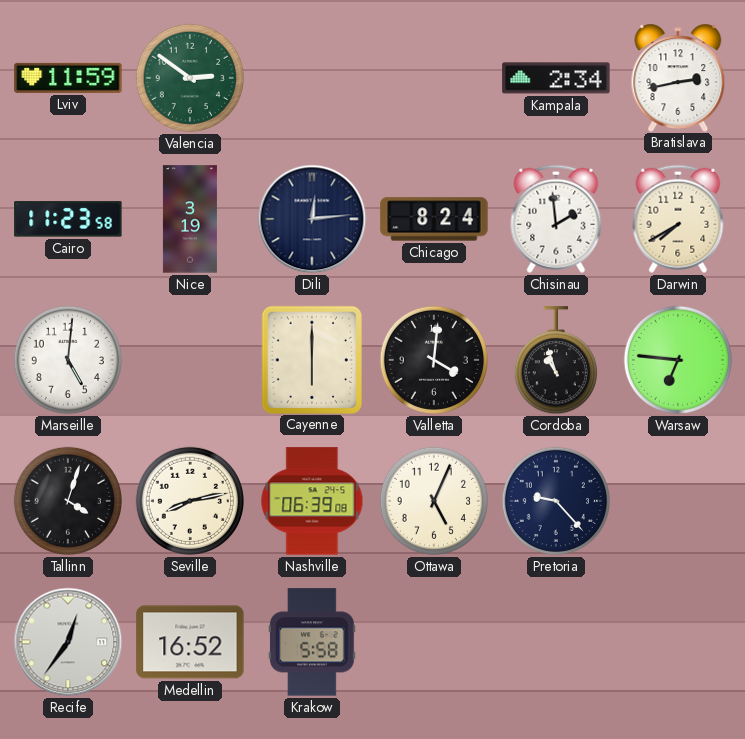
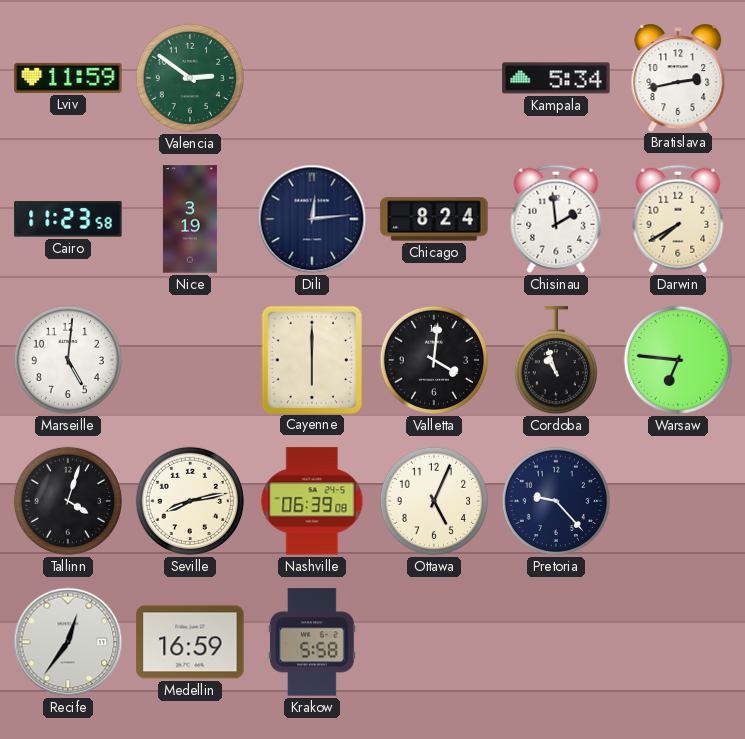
Kampala: 2:34 -> 5:34 (556, 78)
Medellin: 16:52 -> 16:59 (190, 642)
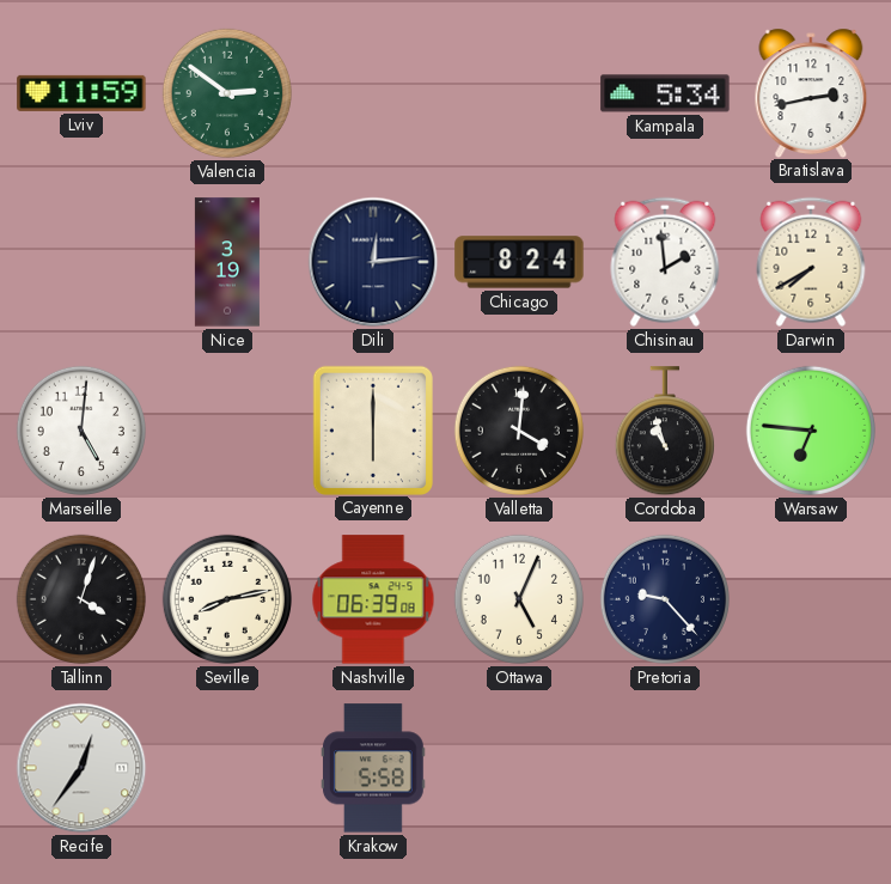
Cairo: 11:23 -> none (68, 219)
Medellin: 16:59 -> none (190, 642)
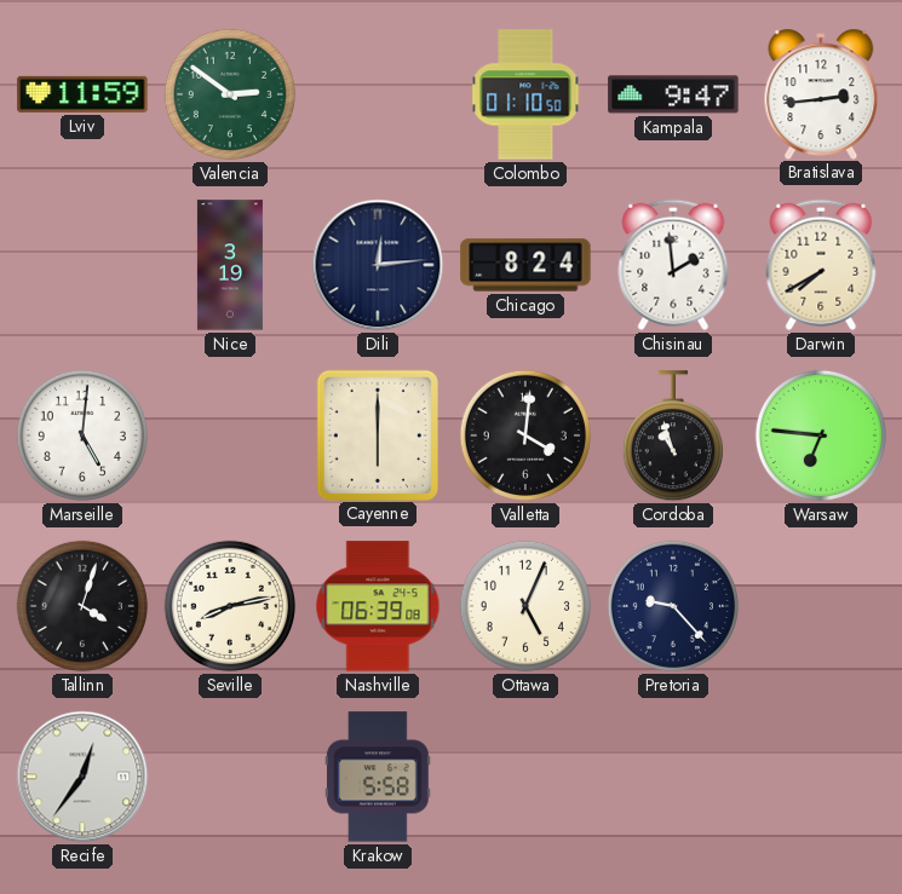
Colombo: none -> 01:10 (525, 94)
Kampala: 5:34 -> 9:47 (673, 94)
Bratislava: 2:43 -> 2:44 (821, 93)
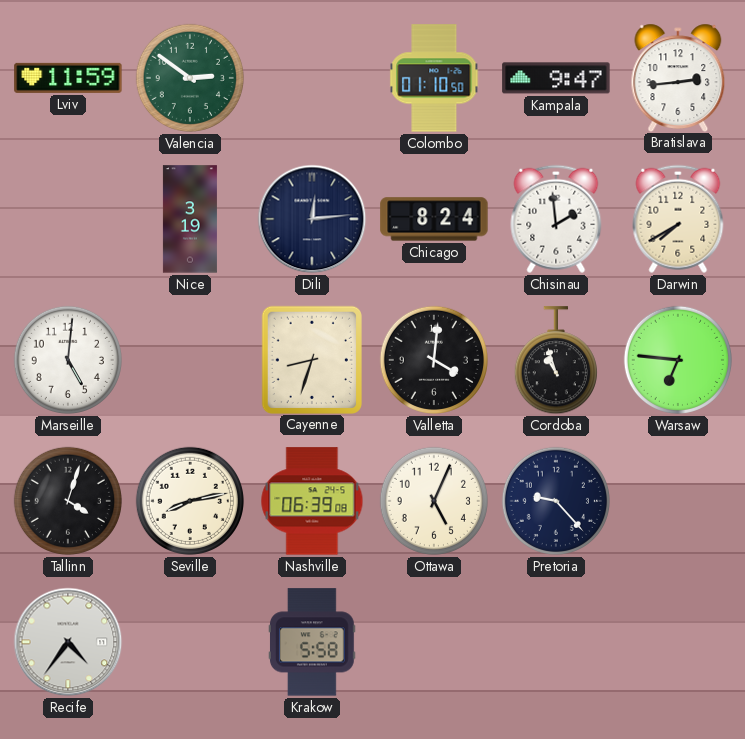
Cayenne: 6:00 -> 8:33 (312, 359)
Recife: 12:36 -> 4:36 (68, 642)
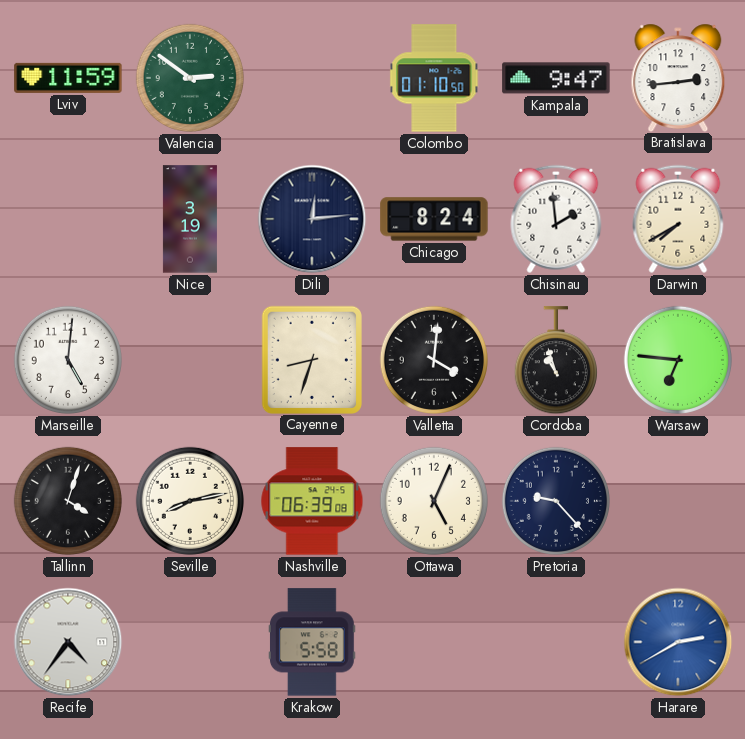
Harare: none -> 2:40 (678, 642)
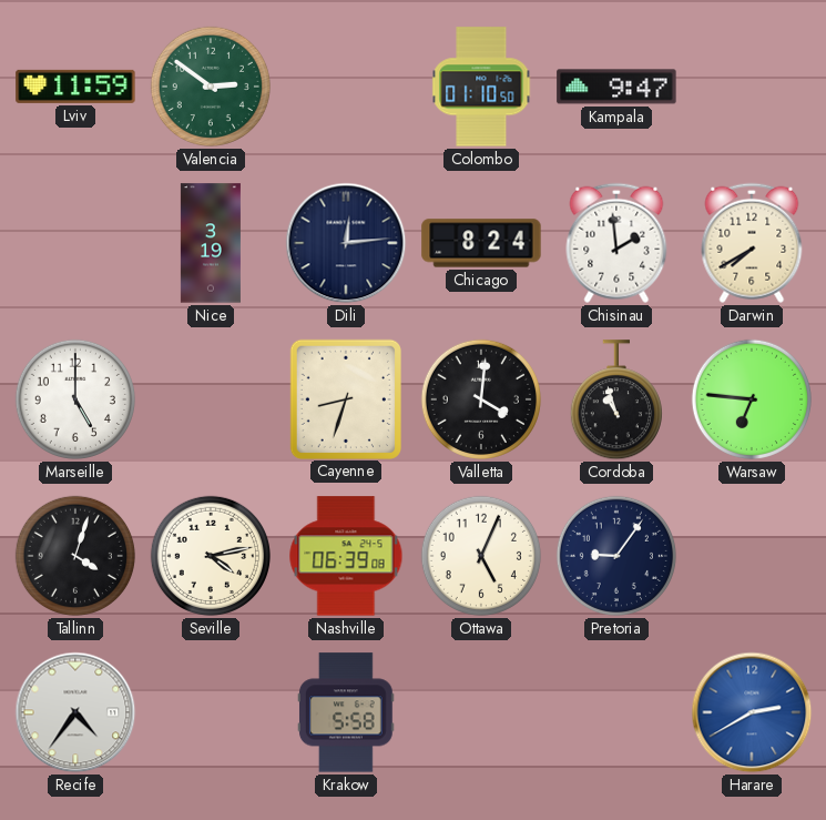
Bratislava: 2:44 -> none (678, 77)
Marseille: 5:01 -> 5:00 (75, 399)
Seville: 8:13 -> 4:13 (211, 556)
Pretoria: 9:23 -> 9:06 (616, 556)
